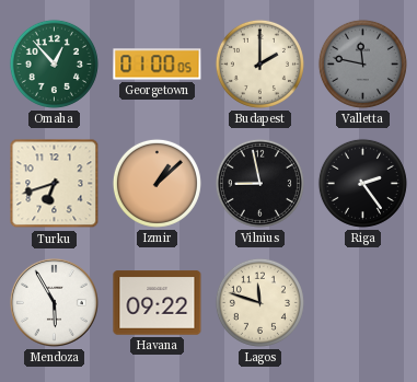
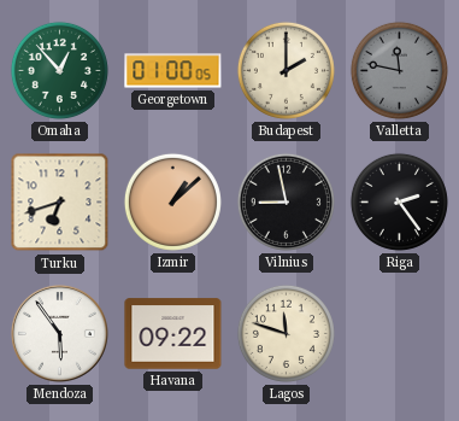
Mendoza: 5:55 -> 5:54 (60, 334)
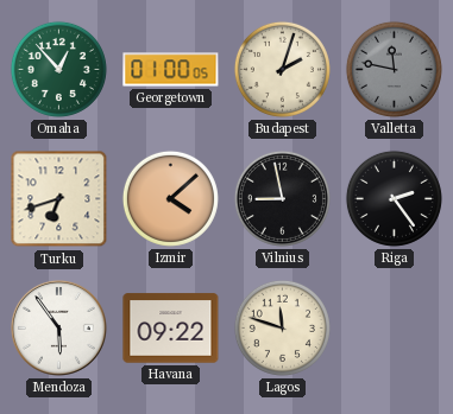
Budapest: 2:00 -> 2:03 (282, 69)
Izmir: 1:08 -> 4:08 (170, 198)
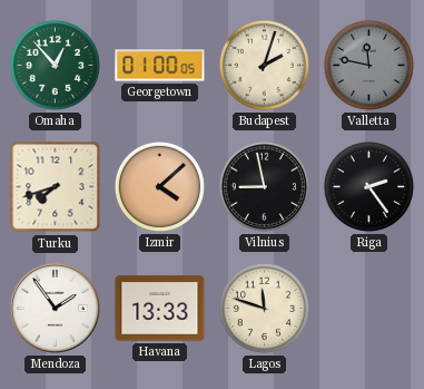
Turku: 6:42 -> 7:42 (56, 187)
Mendoza: 5:54 -> 1:54 (56, 309)
Havana: 09:22 -> 13:33 (160, 309)
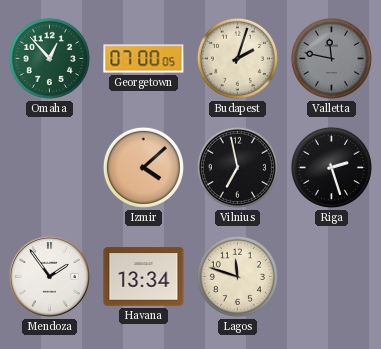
Georgetown: 01:00 -> 07:00 (144, 59)
Turku: 7:42 -> none (56, 187)
Vilnius: 8:58 -> 6:58 (237, 167)
Riga: 2:24 -> 2:27 (331, 167)
Havana: 13:33 -> 13:34 (144, 277)
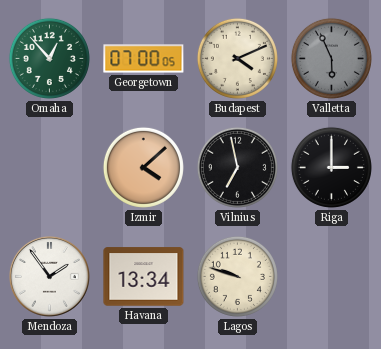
Budapest: 2:03 -> 4:11 (237, 58)
Valletta: 11:47 -> 5:56 (331, 58)
Riga: 2:27 -> 3:00 (331, 167)
Lagos: 11:48 -> 9:48 (237, 276)
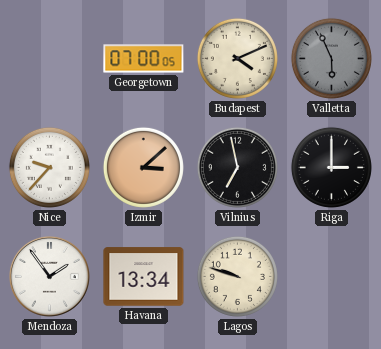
Omaha: 12:53 -> none (49, 58)
Nice: none -> 9:37 (49, 167)
Izmir: 4:08 -> 3:08 (143, 167)
